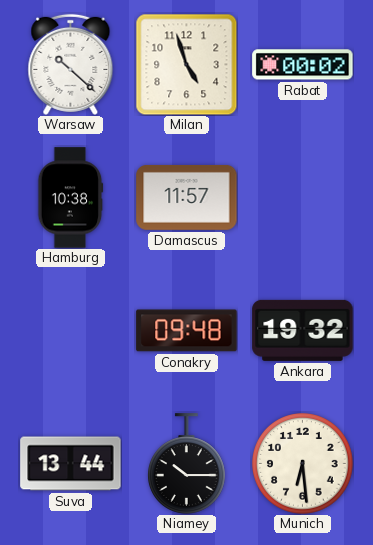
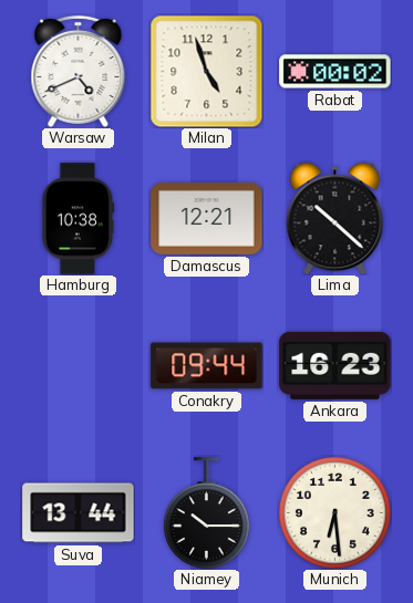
Warsaw: 10:22 -> 4:41 (79, 71)
Damascus: 11:57 -> 12:21 (207, 218)
Lima: none -> 10:22 (335, 218)
Conakry: 09:48 -> 09:44 (207, 366)
Ankara: 19:32 -> 16:23 (335, 365)
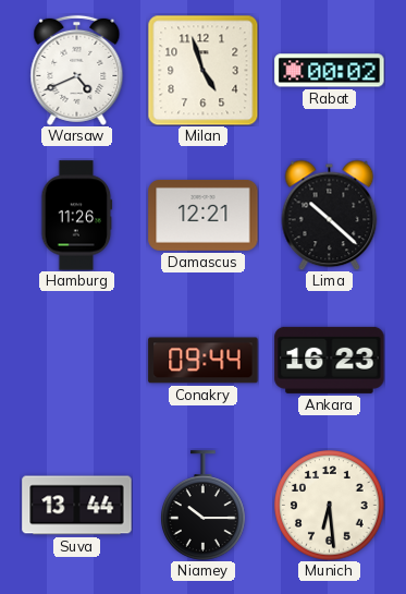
Hamburg: 10:38 -> 11:26 (77, 216)
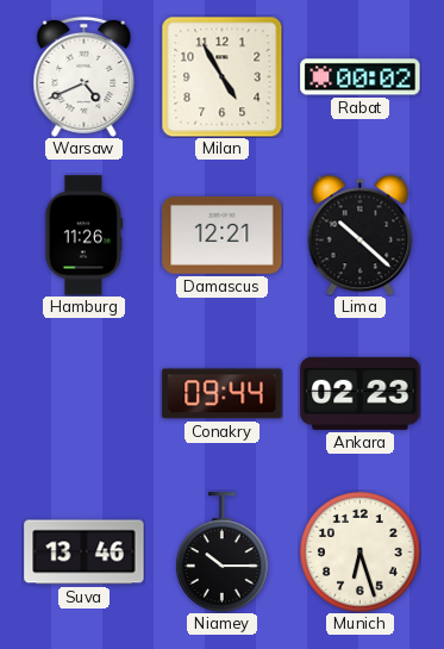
Milan: 4:57 -> 4:55 (221, 76)
Ankara: 16:23 -> 02:23 (361, 393)
Suva: 13:44 -> 13:46 (85, 553)
Munich: 6:29 -> 6:27 (361, 553)
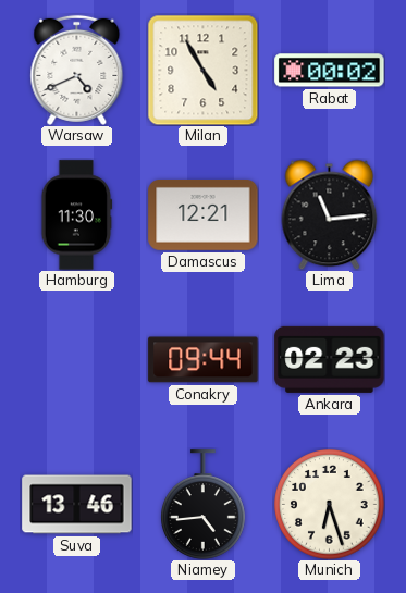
Hamburg: 11:26 -> 11:30 (77, 215)
Lima: 10:22 -> 11:14 (330, 214)
Niamey: 10:15 -> 4:44 (204, 505)
